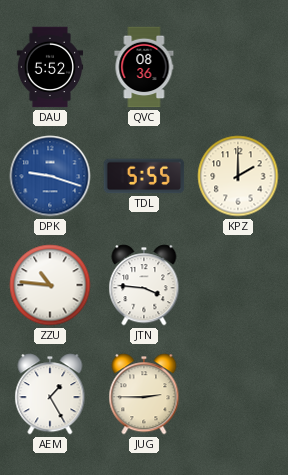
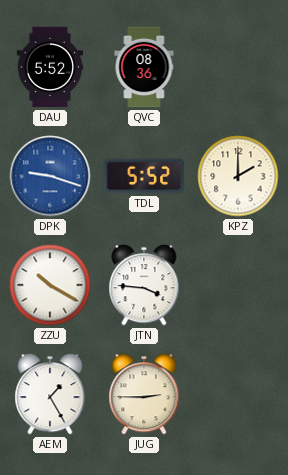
TDL: 5:55 -> 5:52 (144, 176)
ZZU: 10:46 -> 10:20 (50, 285)
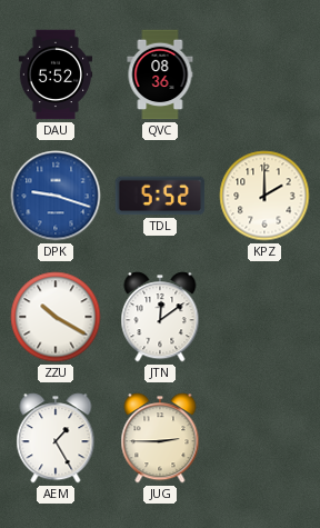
JTN: 3:46 -> 12:09 (160, 317)
